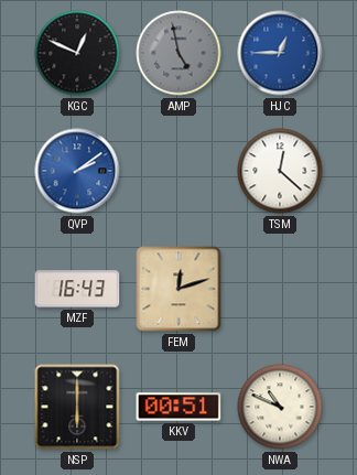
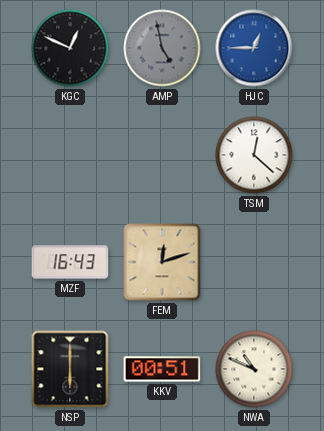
QVP: 2:09 -> none (77, 171)
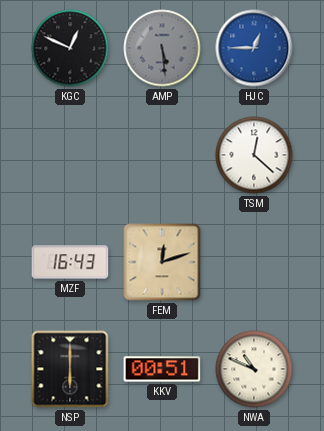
AMP: 4:58 -> 5:29 (162, 48)
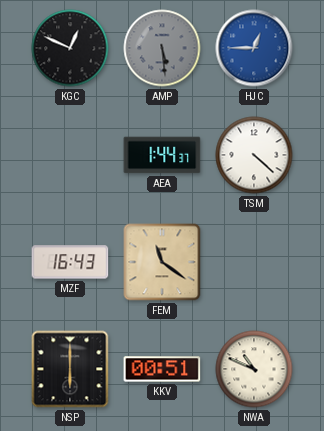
AEA: none -> 1:44 (162, 155)
TSM: 12:22 -> 4:22 (254, 155)
FEM: 12:12 -> 11:21 (162, 262)
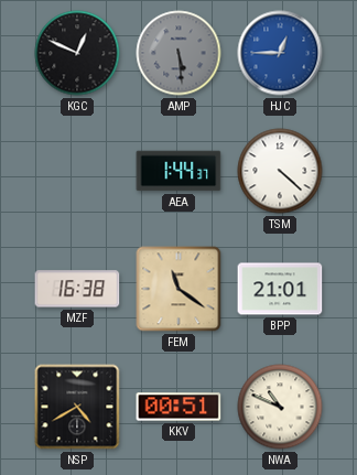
MZF: 16:43 -> 16:38 (77, 289)
BPP: none -> 21:01 (280, 289)
NSP: 6:00 -> 4:40 (77, 407)
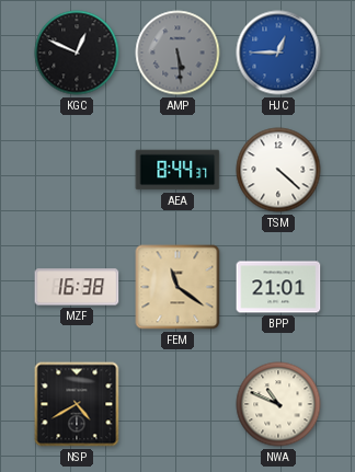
AEA: 1:44 -> 8:44 (177, 170)
KKV: 00:51 -> none (178, 407)
